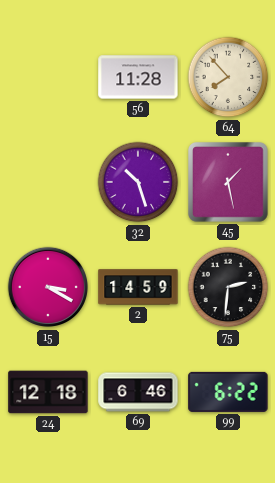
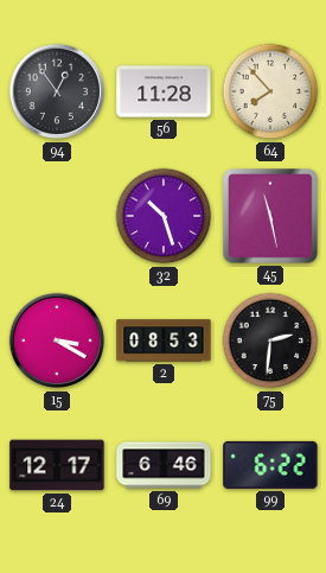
94: none -> 12:54 (57, 91)
45: 1:28 -> 11:28 (270, 216)
2: 14:59 -> 08:53 (164, 340)
24: 12:18 -> 12:17 (57, 465)
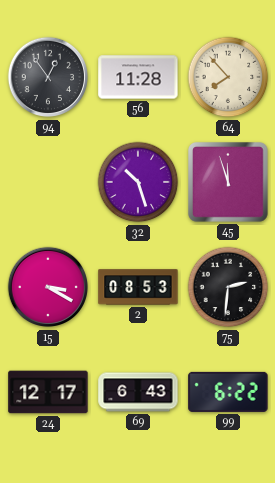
45: 11:28 -> 11:57 (228, 182)
69: 6:46 -> 6:43 (138, 392)
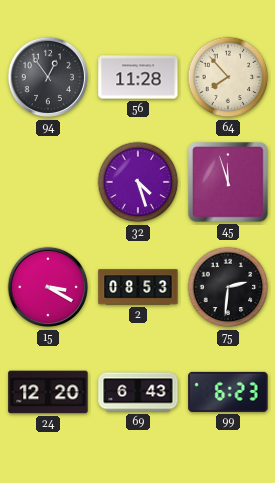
32: 10:27 -> 4:27 (138, 182)
24: 12:17 -> 12:20 (48, 392)
99: 6:22 -> 6:23 (228, 392)
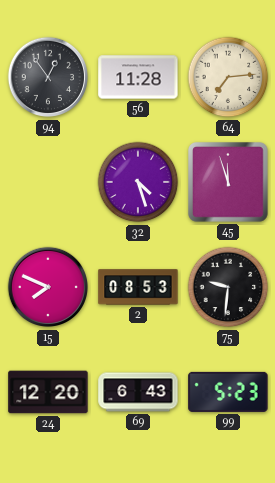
64: 7:53 -> 7:14 (228, 77)
15: 3:20 -> 7:49 (48, 287)
75: 2:31 -> 9:31 (228, 287)
99: 6:23 -> 5:23 (228, 392)
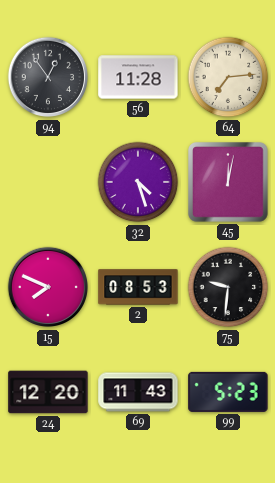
45: 11:57 -> 12:02 (228, 182)
69: 6:43 -> 11:43 (138, 392)
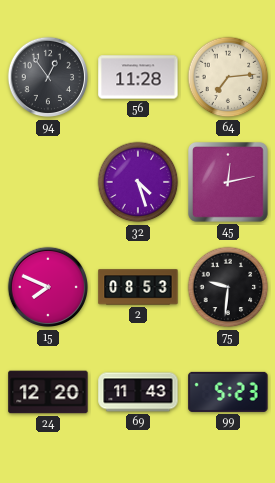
45: 12:02 -> 12:13 (228, 182)
